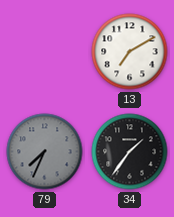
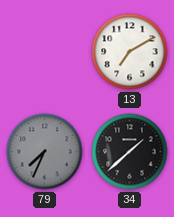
34: 1:36 -> 1:38 (130, 152)
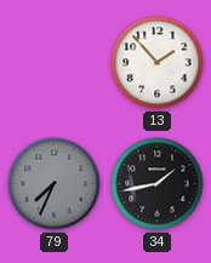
13: 7:10 -> 1:53 (158, 63)
34: 1:38 -> 1:43 (158, 184)
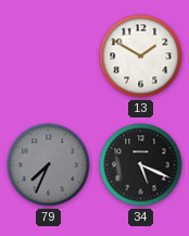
13: 1:53 -> 1:50 (141, 57)
34: 1:43 -> 5:19 (141, 165)
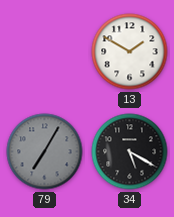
79: 7:34 -> 7:05 (45, 152)
34: 5:19 -> 5:20 (130, 152)
